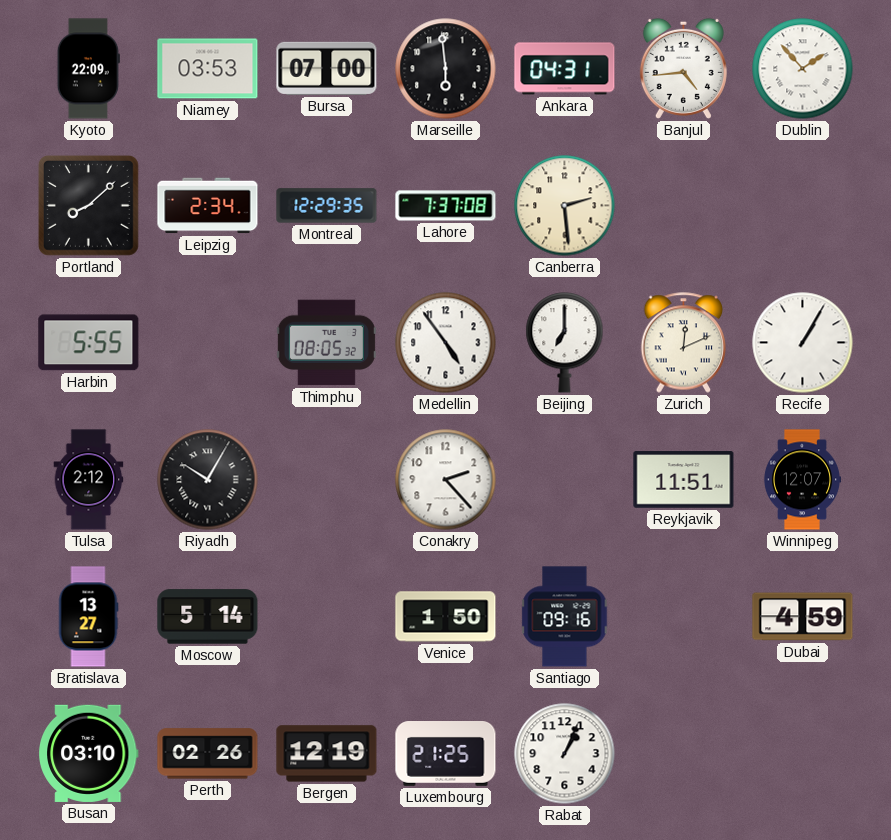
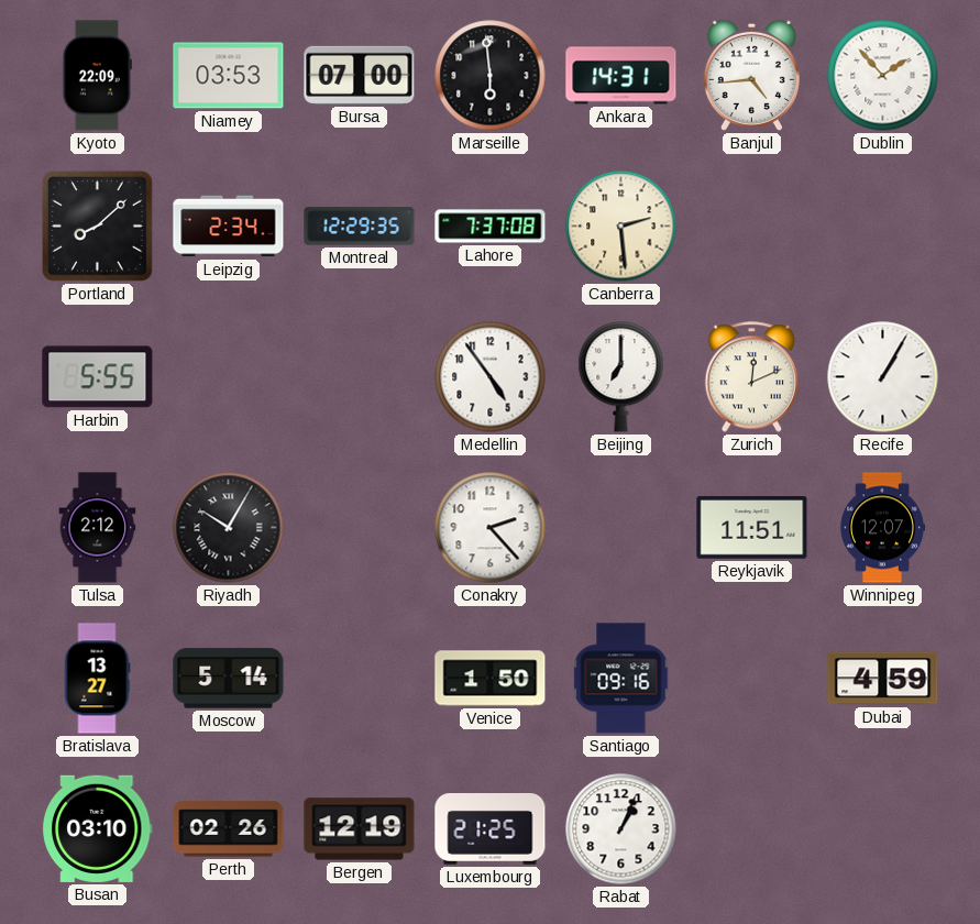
Ankara: 04:31 -> 14:31 (621, 76)
Thimphu: 08:05 -> none (326, 343)
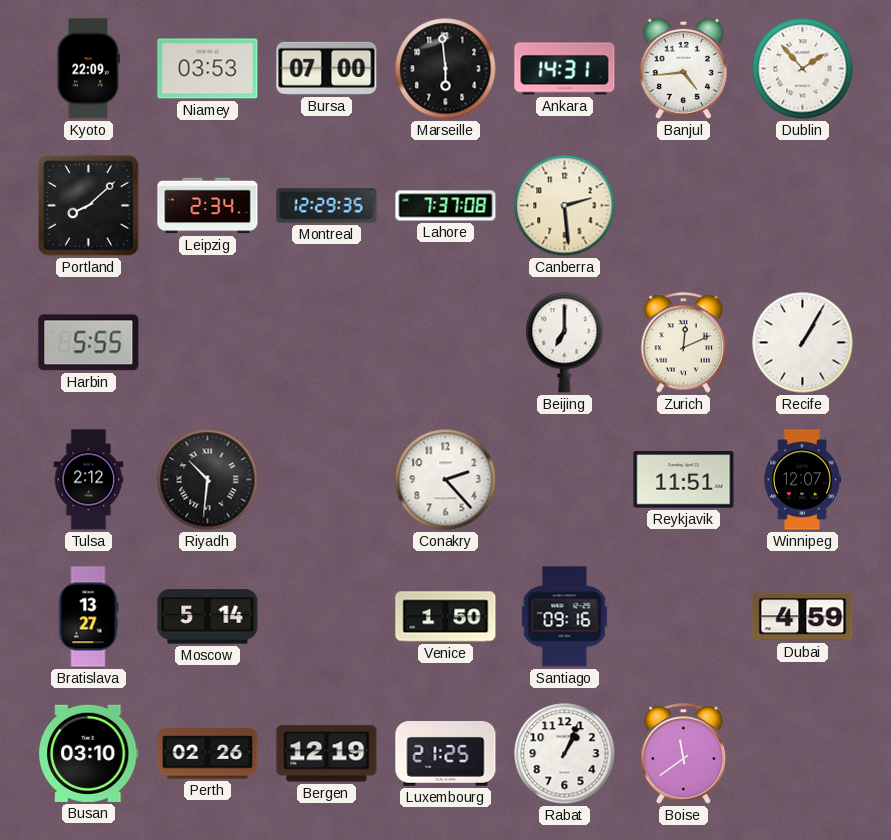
Medellin: 4:54 -> none (491, 377)
Riyadh: 10:05 -> 10:31 (208, 480)
Boise: none -> 11:39 (684, 754)
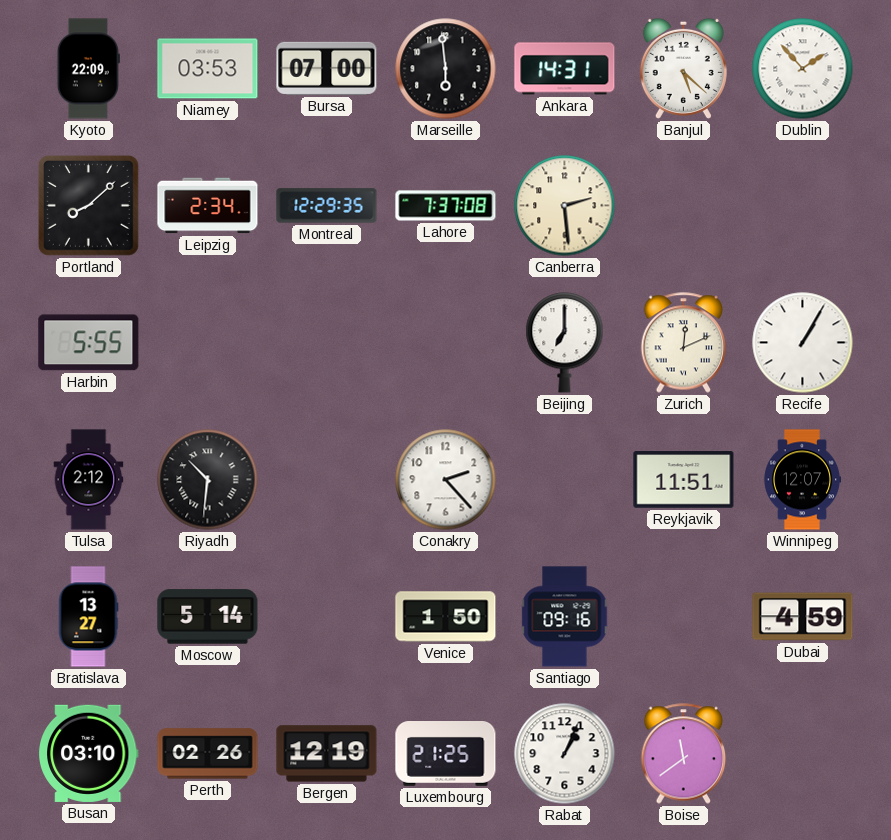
Banjul: 4:44 -> 5:22 (683, 68)
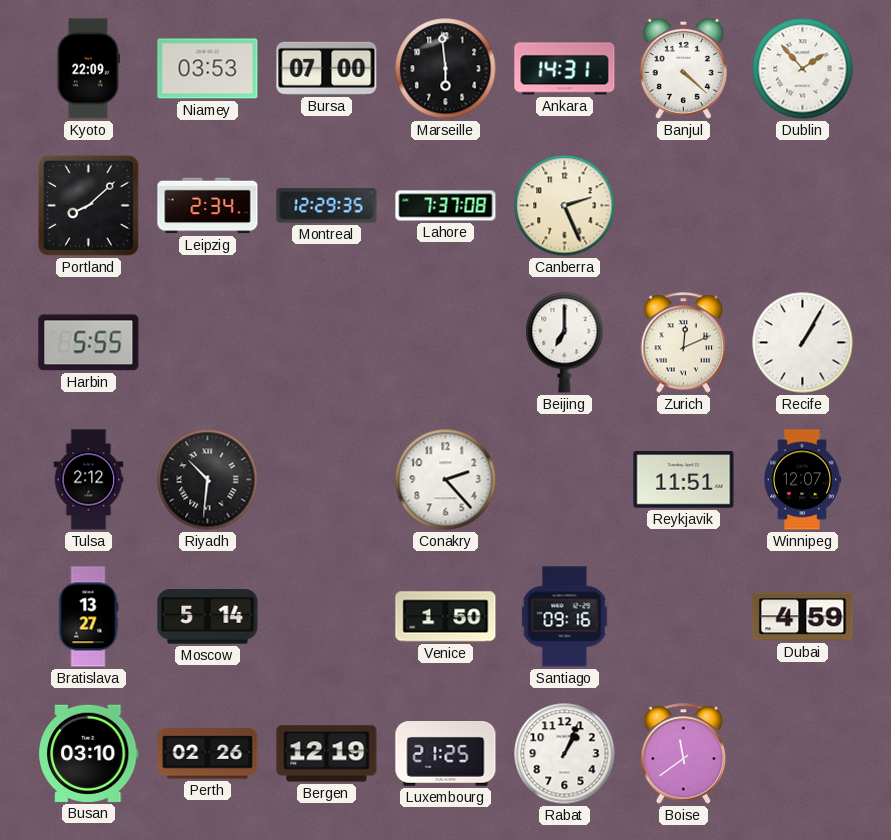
Banjul: 5:22 -> 4:22 (683, 68)
Canberra: 2:29 -> 2:26 (565, 206)
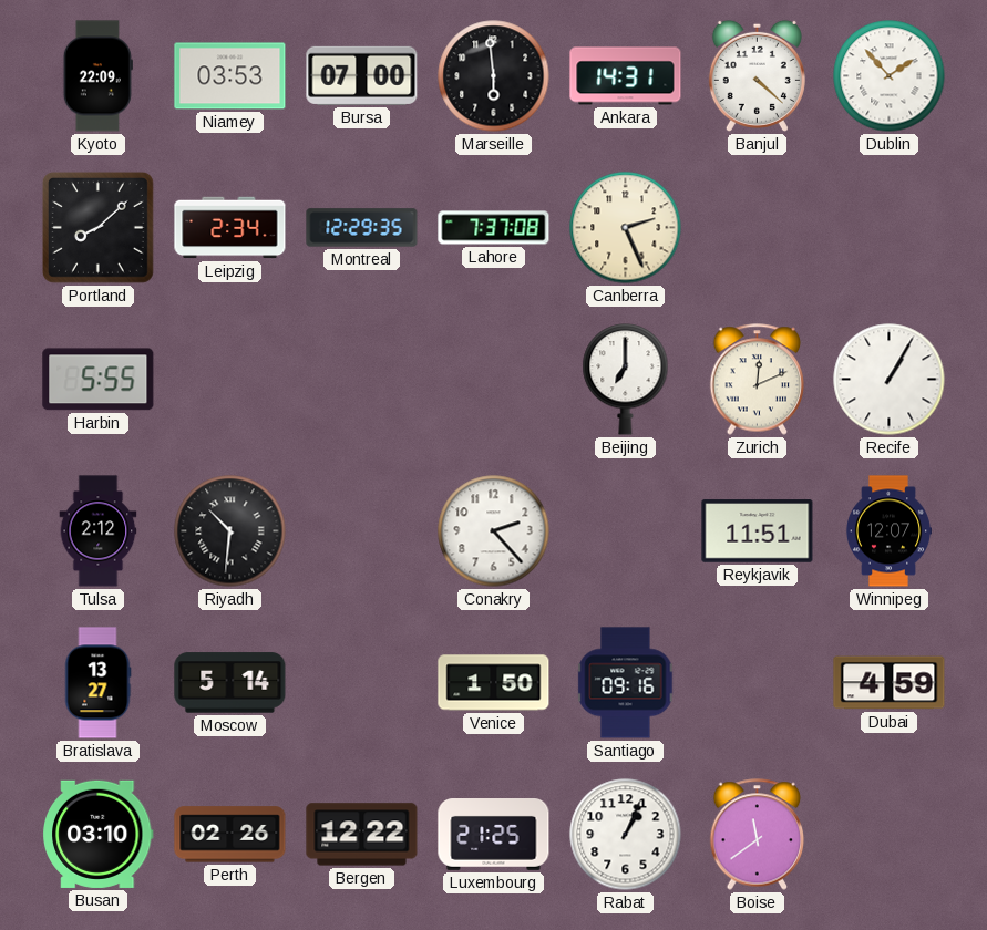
Bergen: 12:19 -> 12:22 (362, 835)
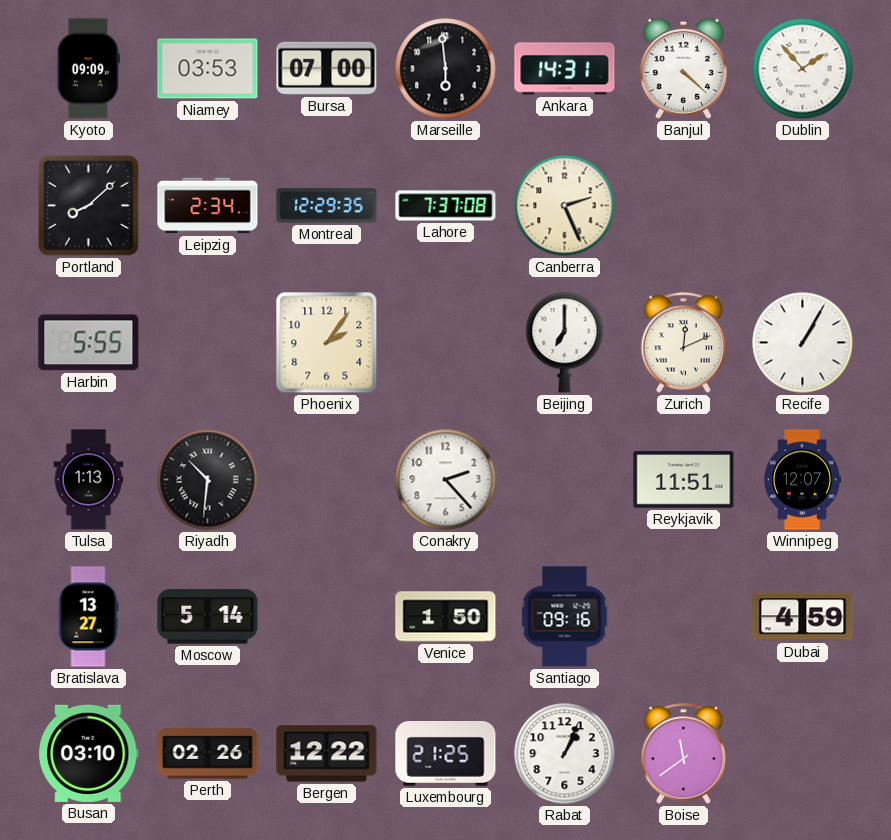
Kyoto: 22:09 -> 09:09 (88, 69)
Phoenix: none -> 2:06 (327, 343)
Tulsa: 2:12 -> 1:13 (89, 480)
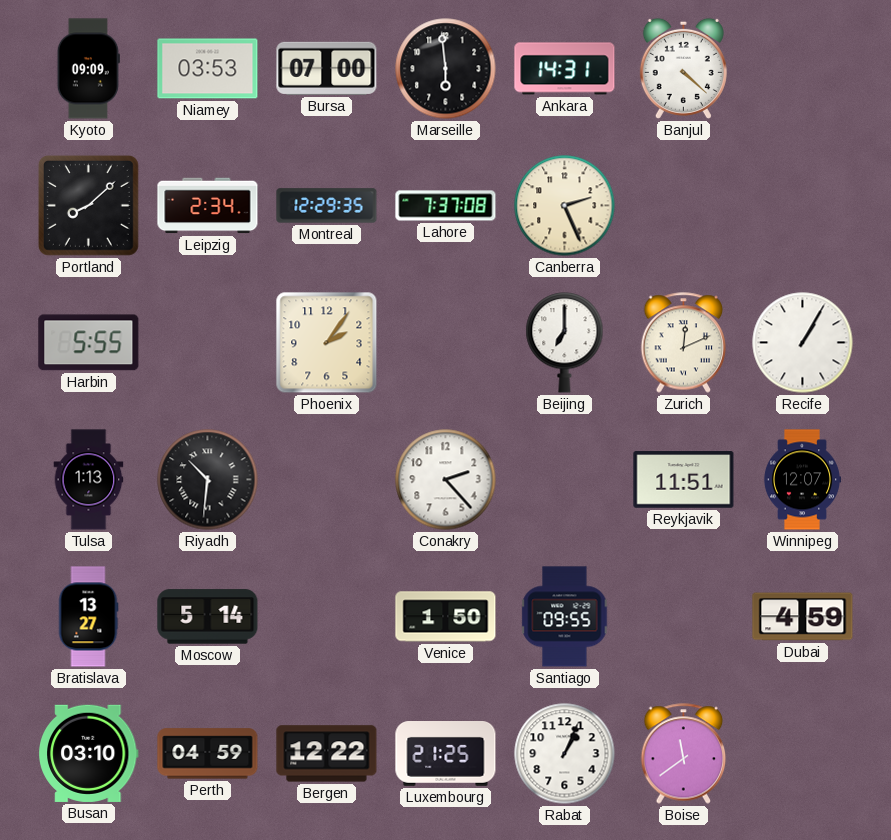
Dublin: 1:53 -> none (803, 69)
Santiago: 09:16 -> 09:55 (565, 617)
Perth: 02:26 -> 04:59 (208, 754)
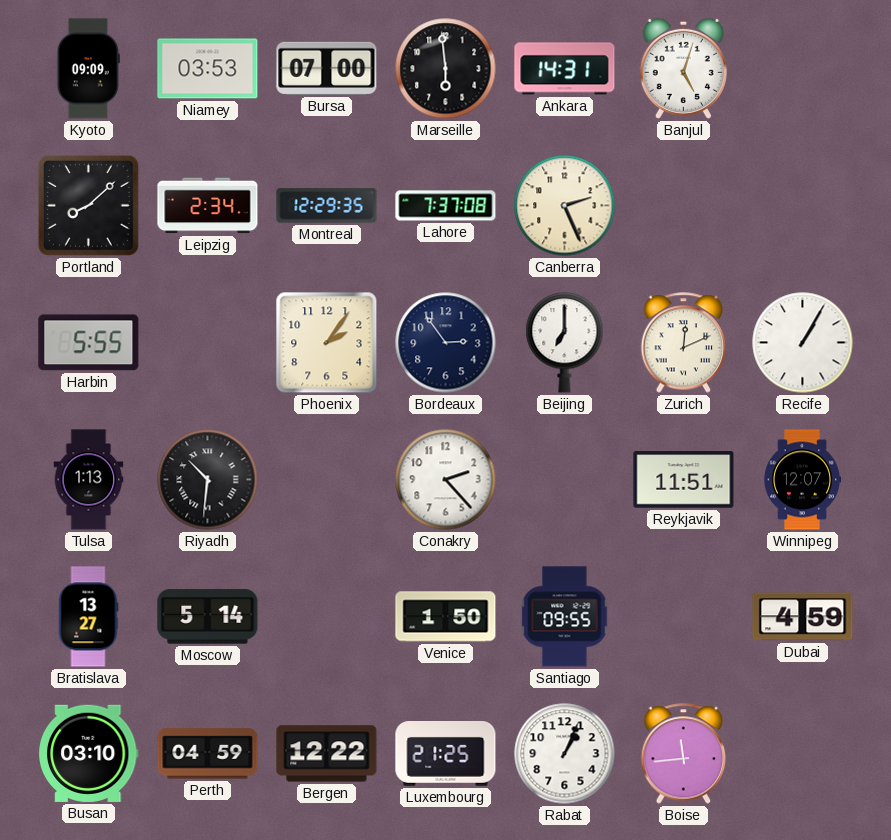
Banjul: 4:22 -> 5:03 (683, 68)
Bordeaux: none -> 2:54 (446, 343)
Boise: 11:39 -> 11:44 (684, 754)
